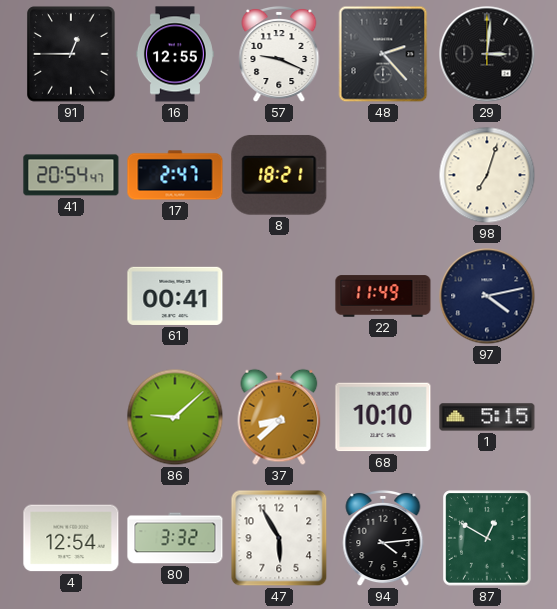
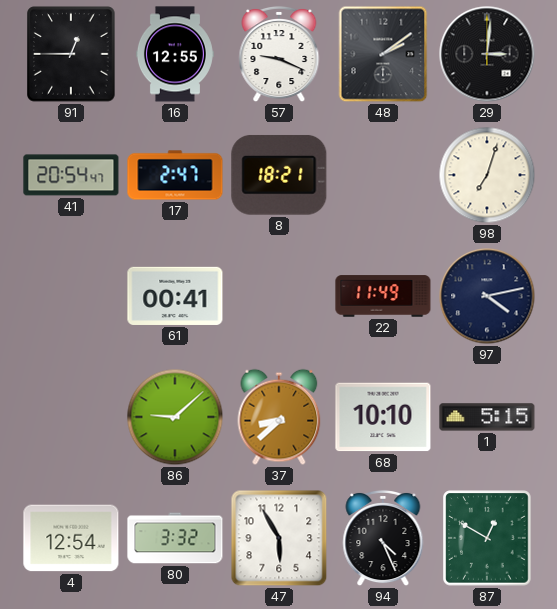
48: 2:23 -> 2:09 (383, 54)
94: 4:14 -> 4:26 (383, 538)
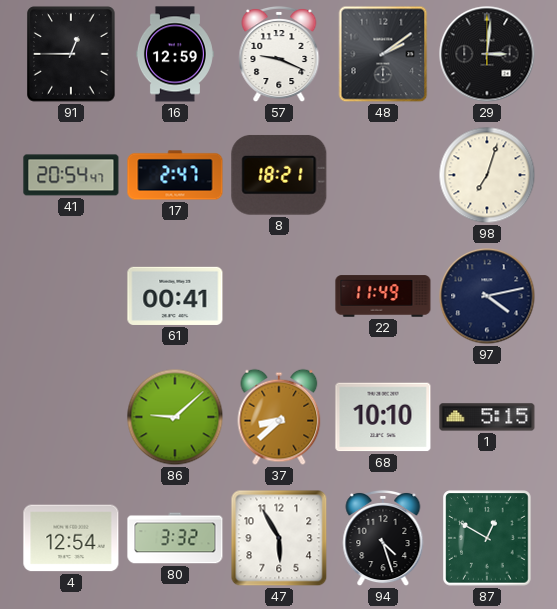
16: 12:55 -> 12:59 (175, 54)
94: 4:26 -> 4:27 (383, 538)
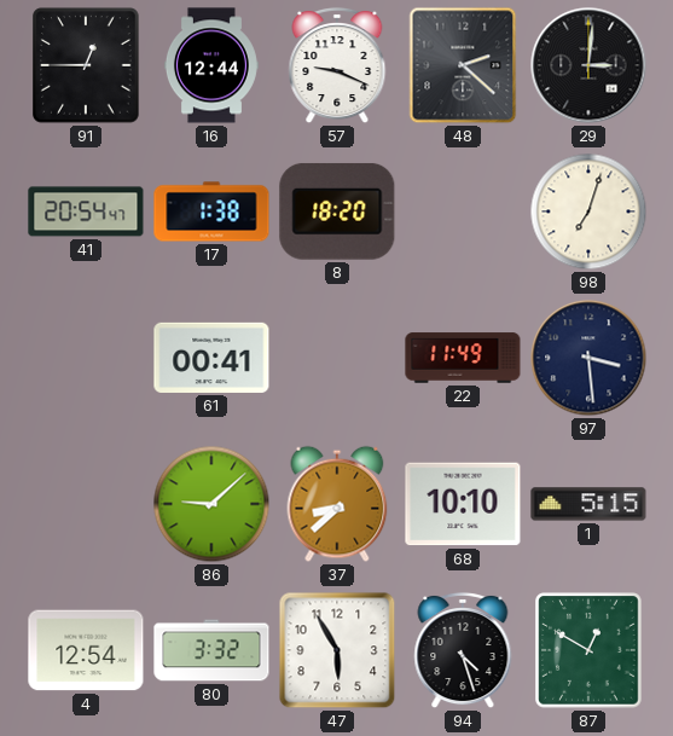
16: 12:59 -> 12:44 (211, 65)
48: 2:09 -> 2:22 (463, 65)
17: 2:47 -> 1:38 (211, 211)
8: 18:21 -> 18:20 (337, 211)
97: 4:13 -> 3:29 (588, 358)
